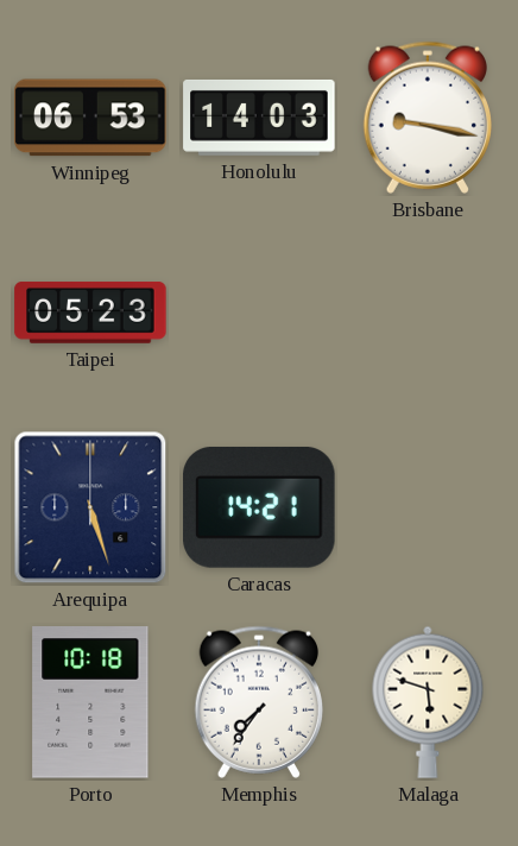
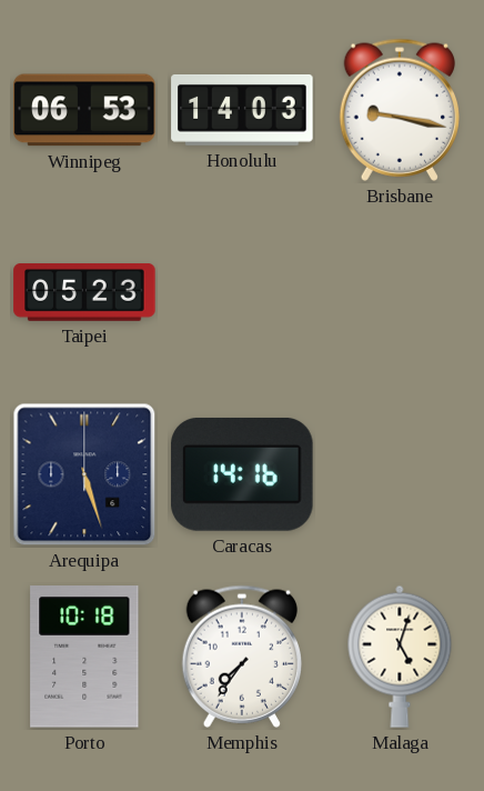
Caracas: 14:21 -> 14:16 (242, 474)
Malaga: 5:48 -> 5:03 (400, 657)
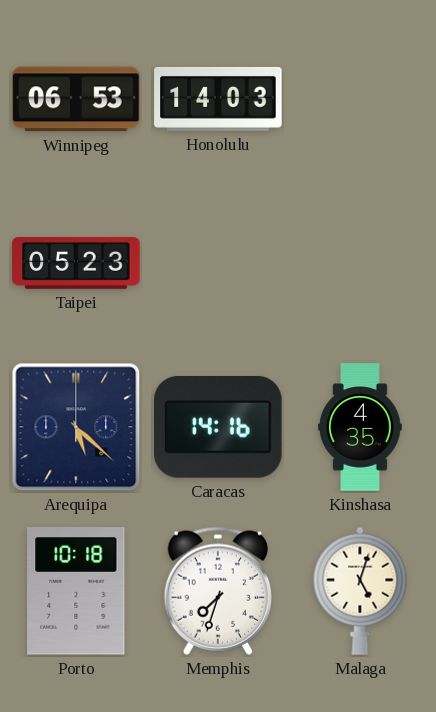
Brisbane: 9:17 -> none (399, 110)
Arequipa: 5:27 -> 5:22 (76, 427)
Kinshasa: none -> 4:35 (360, 427)
Memphis: 7:36 -> 7:33 (217, 591)
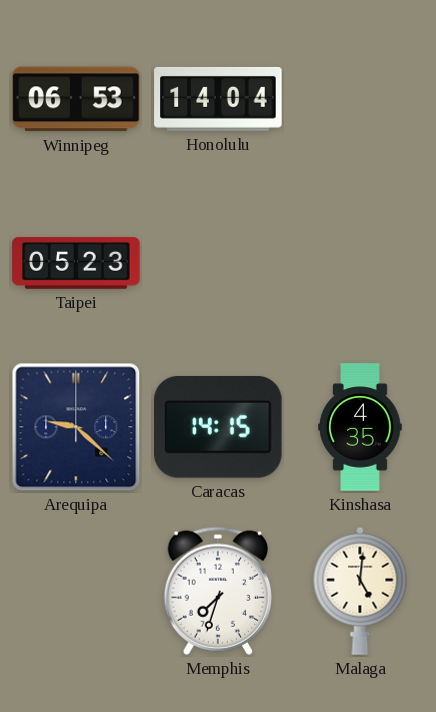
Honolulu: 14:03 -> 14:04 (218, 99)
Arequipa: 5:22 -> 9:22 (76, 427)
Caracas: 14:16 -> 14:15 (218, 427)
Porto: 10:18 -> none (76, 591)
Malaga: 5:03 -> 5:01 (360, 591)
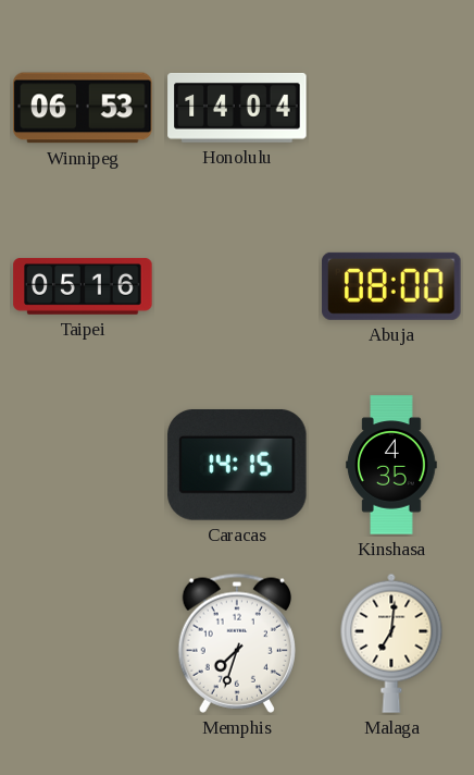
Taipei: 05:23 -> 05:16 (83, 287)
Abuja: none -> 08:00 (391, 286)
Arequipa: 9:22 -> none (76, 427)
Malaga: 5:01 -> 7:01 (391, 643)
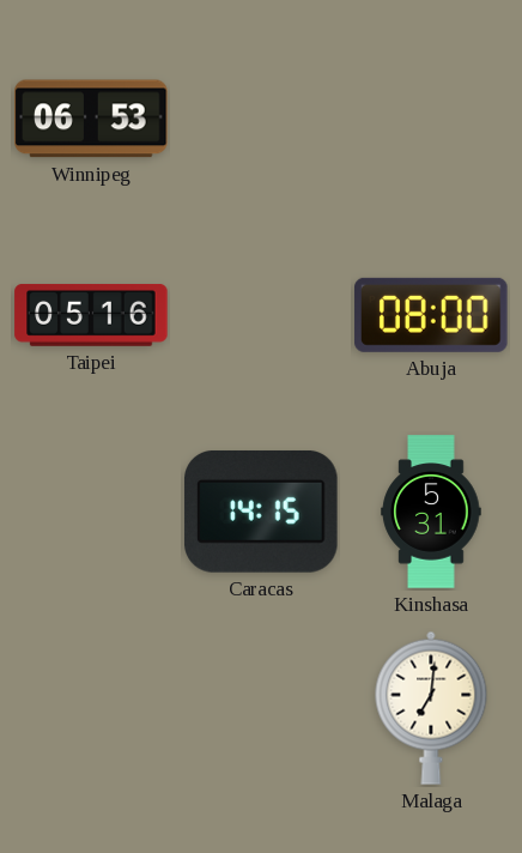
Honolulu: 14:04 -> none (237, 108)
Kinshasa: 4:35 -> 5:31 (431, 512)
Memphis: 7:33 -> none (236, 643)
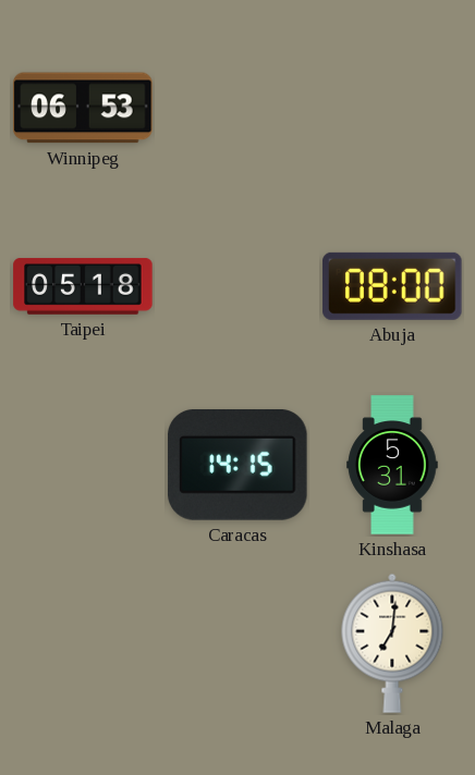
Taipei: 05:16 -> 05:18 (83, 287)
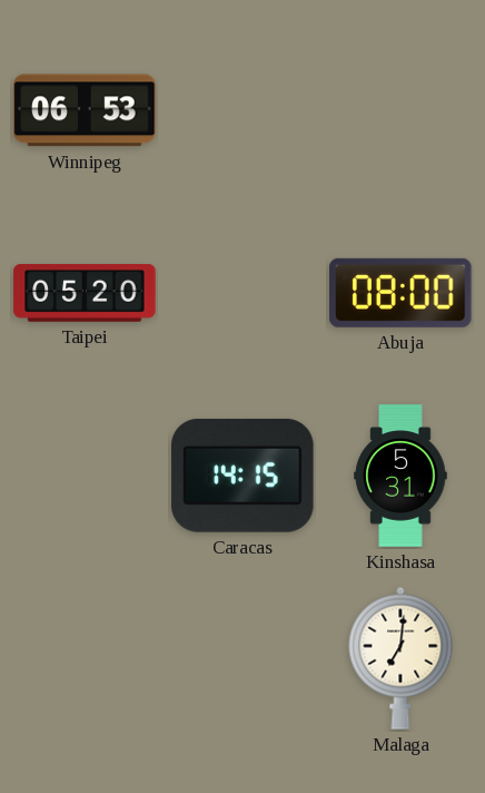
Taipei: 05:18 -> 05:20 (85, 294)
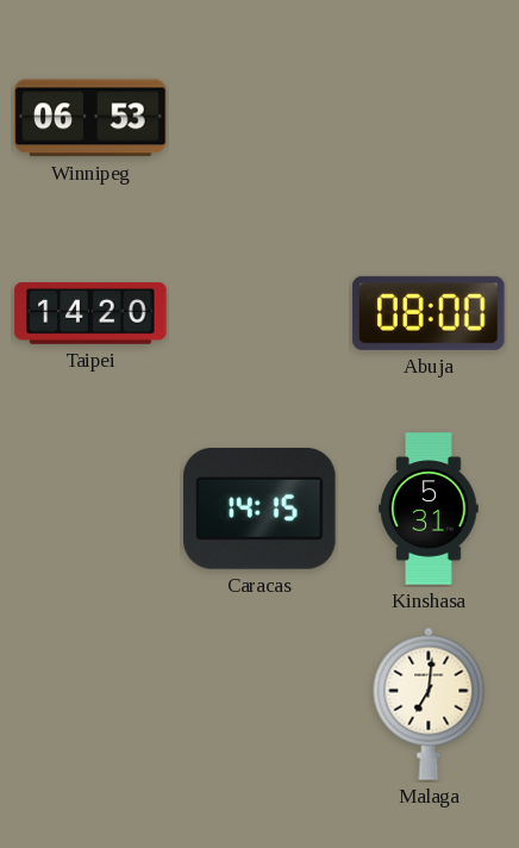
Taipei: 05:20 -> 14:20 (90, 314)
